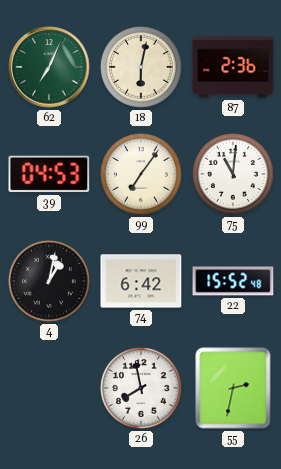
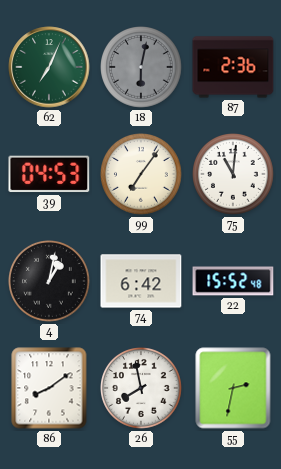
18 dial: cream -> grey (142, 68)
86: none -> 8:09 (49, 388)
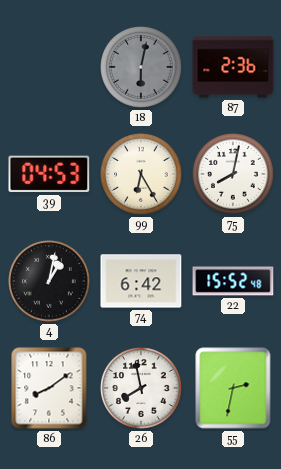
62: 7:04 -> none (49, 67)
99: 7:06 -> 6:25 (142, 175)
75: 11:01 -> 8:02 (234, 175)
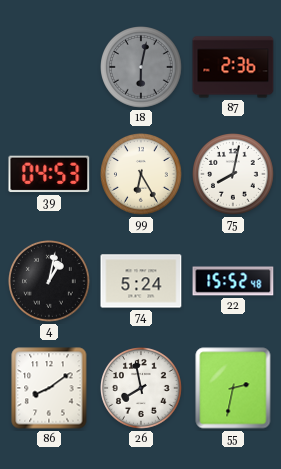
74: 6:42 -> 5:24 (141, 281)
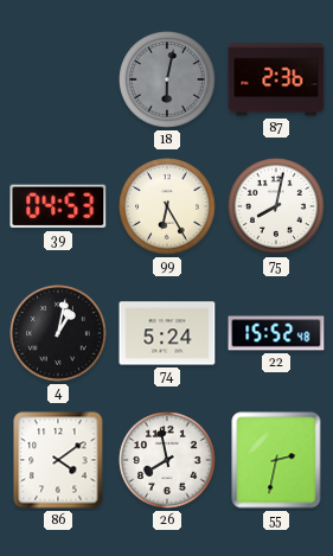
86: 8:09 -> 4:09 (58, 460)
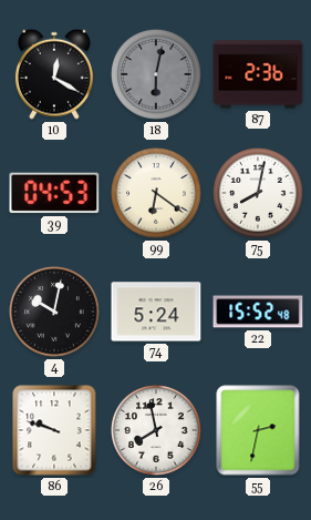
10: none -> 12:20 (54, 74)
99: 6:25 -> 6:21 (157, 194)
4: 1:02 -> 10:02 (55, 313)
86: 4:09 -> 9:48 (54, 430)
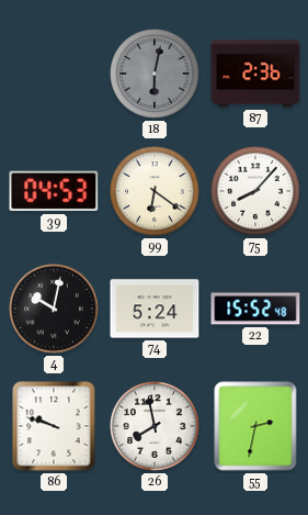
10: 12:20 -> none (54, 74)
75: 8:02 -> 8:07 (256, 192)
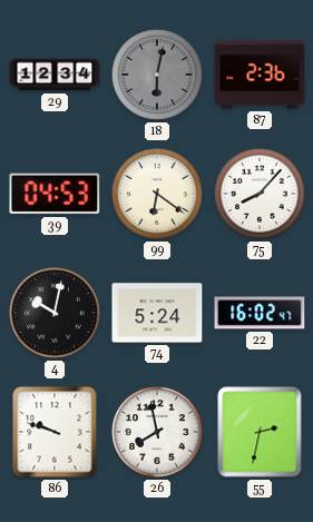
29: none -> 12:34 (55, 75)
22: 15:52 -> 16:02 (260, 313)
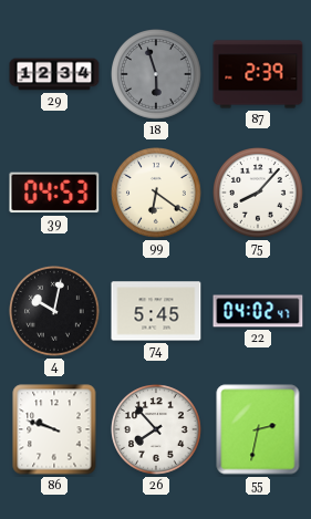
18: 6:02 -> 5:57 (157, 75)
87: 2:36 -> 2:39 (258, 74)
74: 5:24 -> 5:45 (156, 311)
22: 16:02 -> 04:02 (258, 311)
26: 7:58 -> 7:53 (157, 430)
